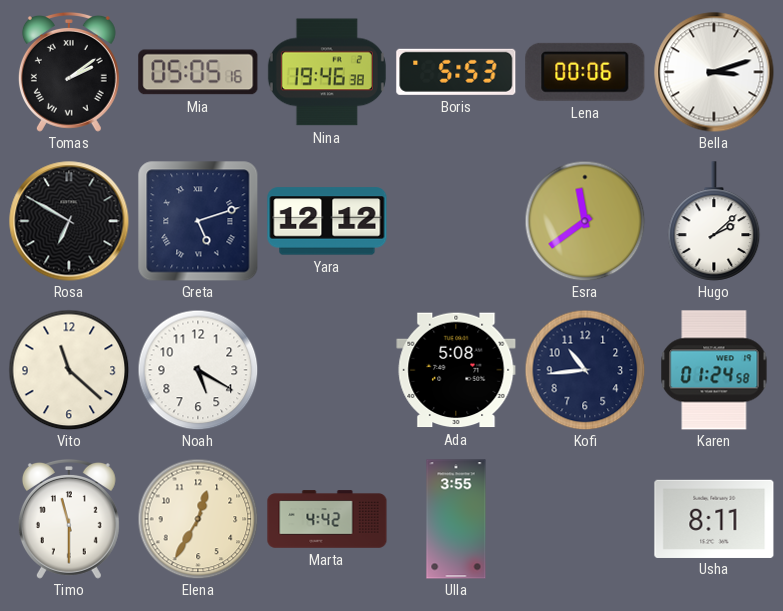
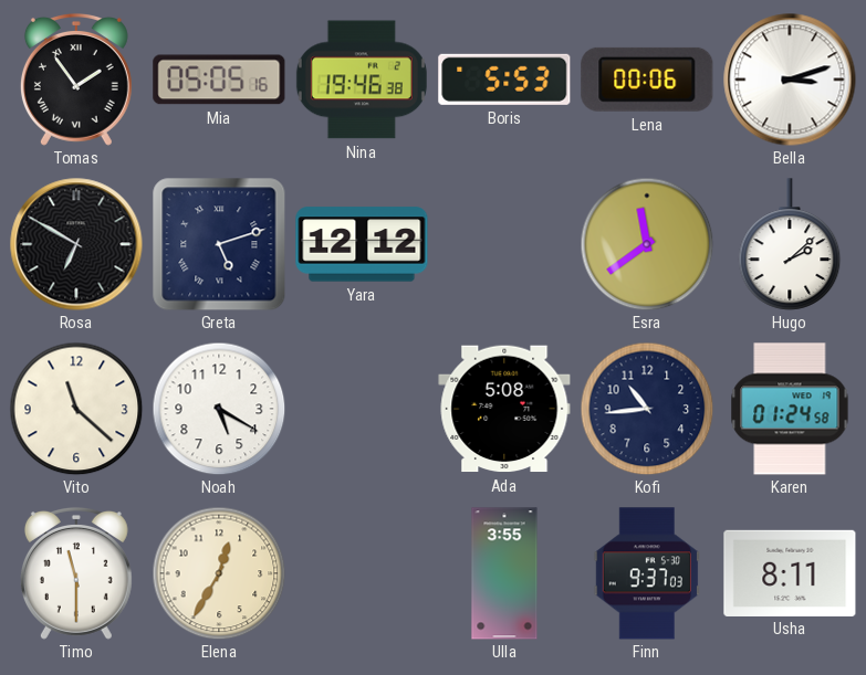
Tomas: 2:09 -> 1:54 (76, 80)
Marta: 4:42 -> none (327, 519)
Finn: none -> 9:37 (646, 573)
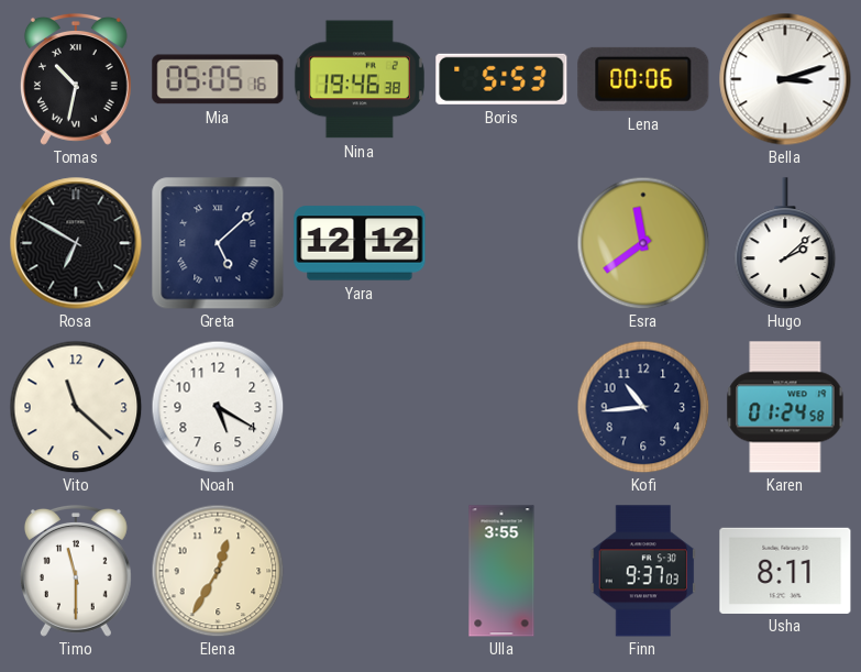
Tomas: 1:54 -> 10:32 (76, 79)
Greta: 5:12 -> 5:08 (218, 243)
Ada: 5:08 -> none (504, 409)
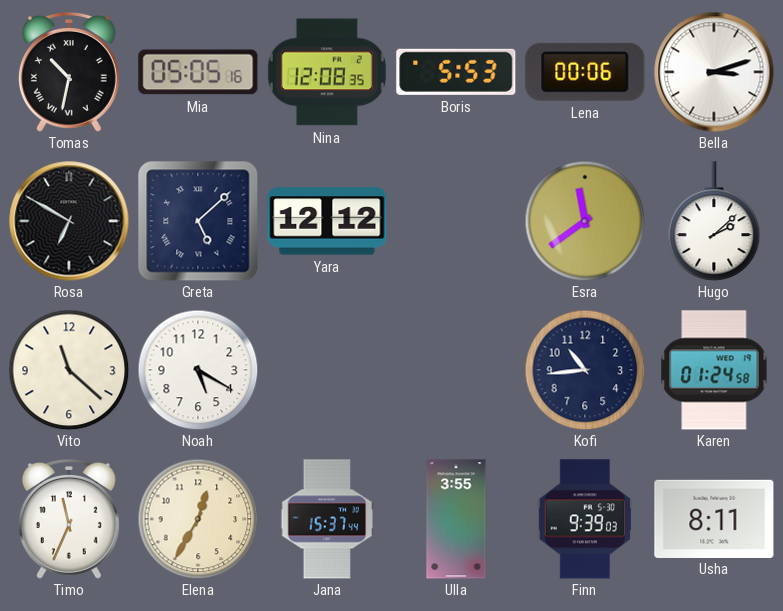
Nina: 19:46 -> 12:08 (327, 72)
Timo: 11:30 -> 11:34 (69, 519)
Jana: none -> 15:37 (327, 519)
Finn: 9:37 -> 9:39 (584, 519)
